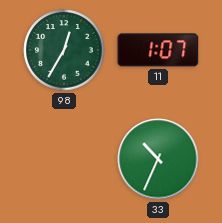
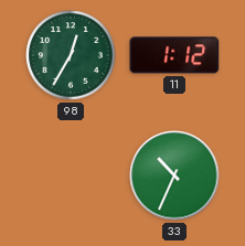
11: 1:07 -> 1:12 (174, 55)
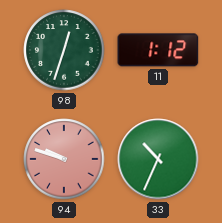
98: 12:35 -> 12:33 (64, 50)
94: none -> 9:48 (64, 159)
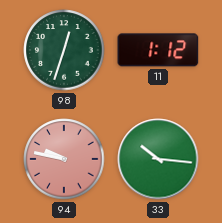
94: 9:48 -> 9:47 (64, 159)
33: 10:34 -> 10:16 (158, 159)
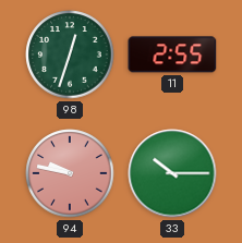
11: 1:12 -> 2:55 (172, 54)
33: 10:16 -> 10:15 (172, 173)
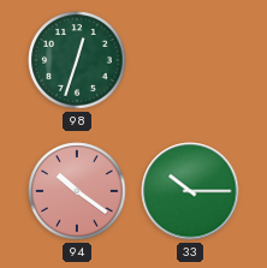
11: 2:55 -> none (172, 54)
94: 9:47 -> 10:21 (77, 191)
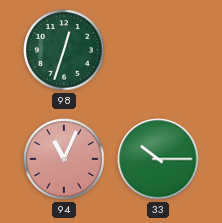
94: 10:21 -> 11:04 (64, 159)
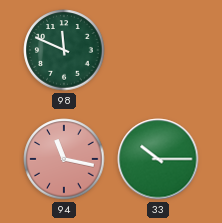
98: 12:33 -> 11:49 (64, 50)
94: 11:04 -> 11:17 (64, 159)
